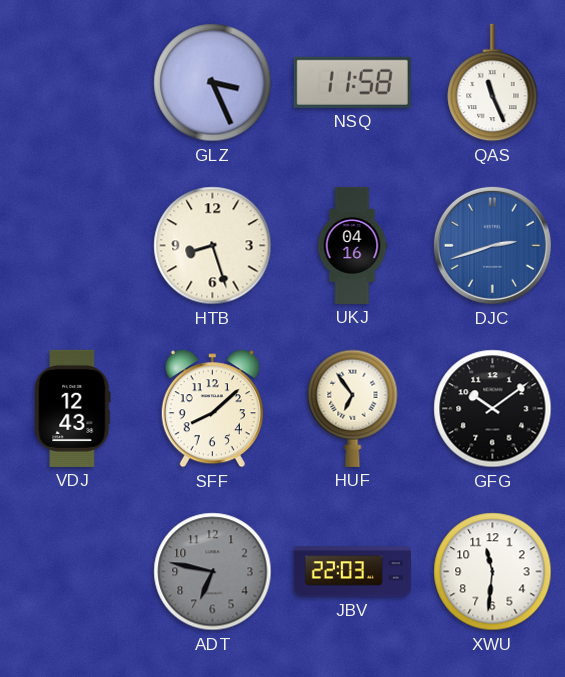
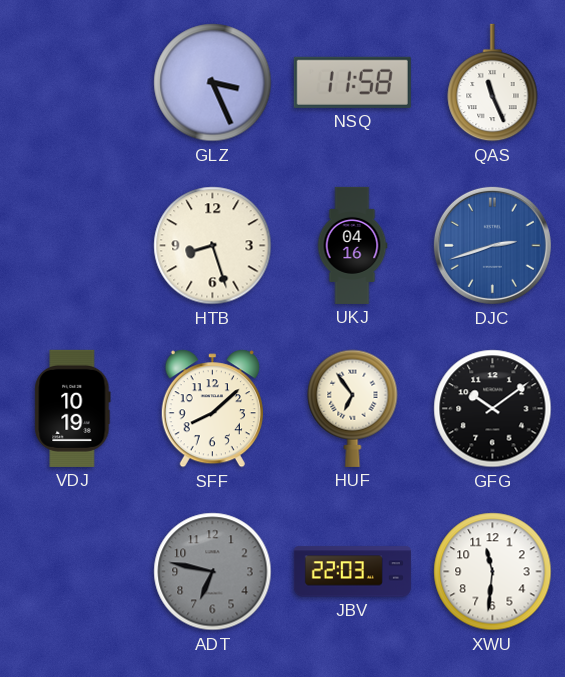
VDJ: 12:43 -> 10:19 (73, 408)
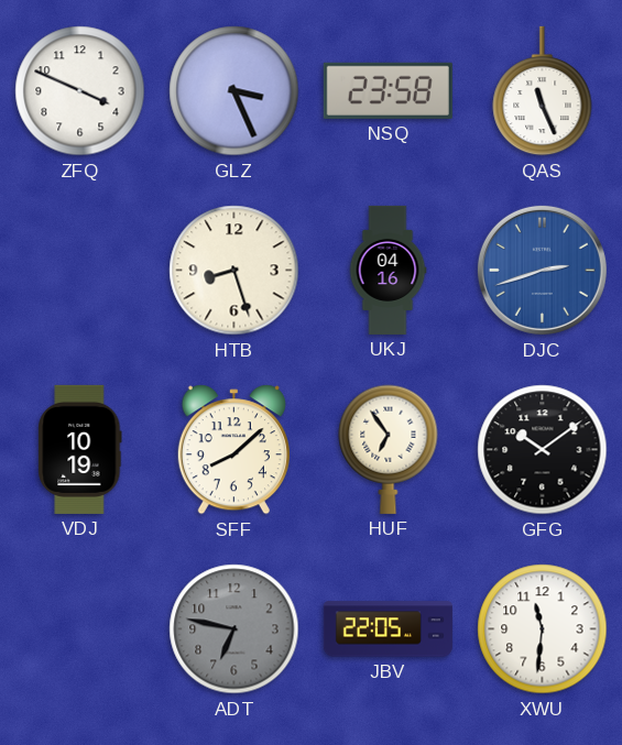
ZFQ: none -> 3:49 (80, 91)
NSQ: 11:58 -> 23:58 (388, 90)
JBV: 22:03 -> 22:05 (388, 629)
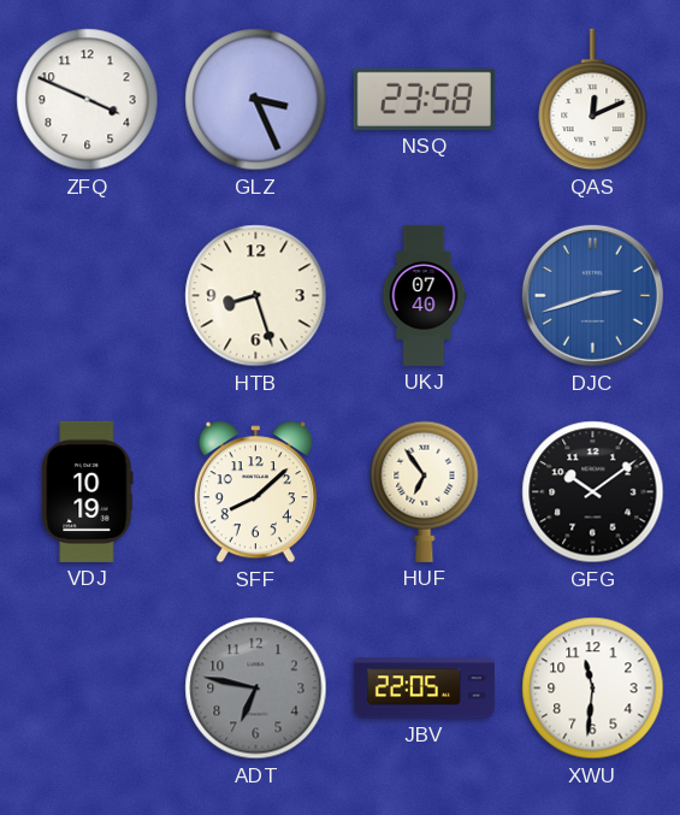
QAS: 11:26 -> 12:11 (593, 100)
UKJ: 04:16 -> 07:40 (424, 295)
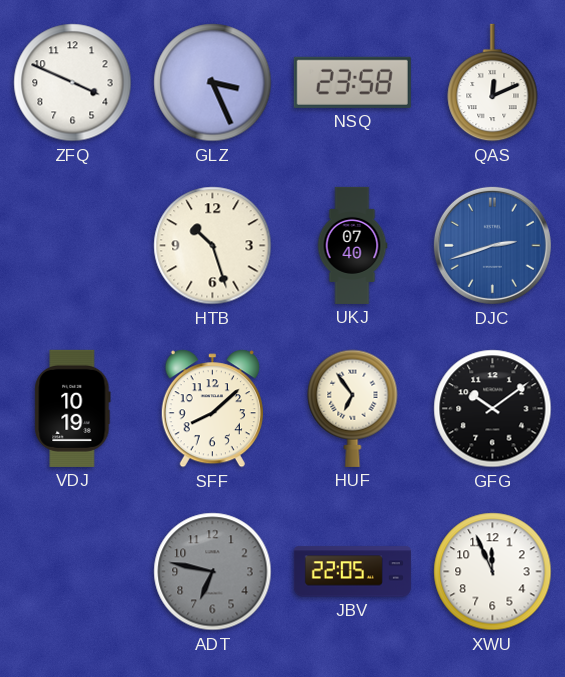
HTB: 8:27 -> 10:27 (213, 246)
XWU: 11:31 -> 11:56 (493, 572)
